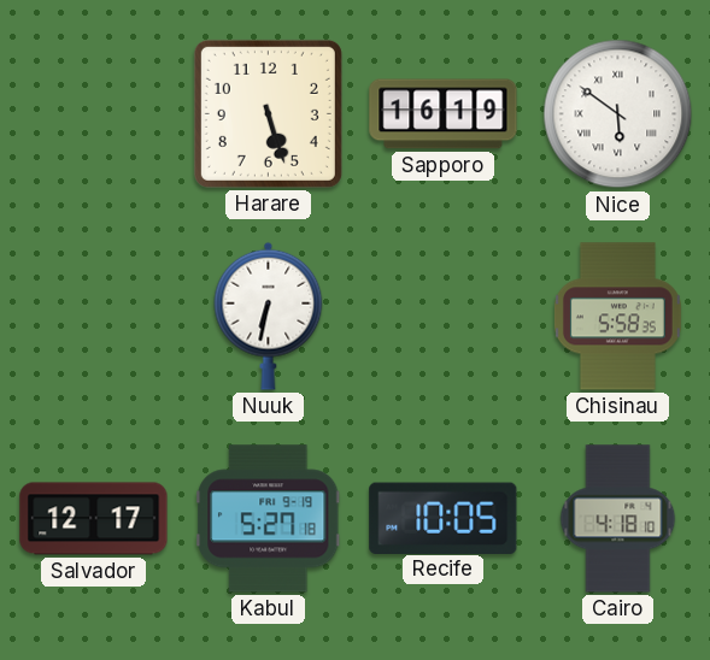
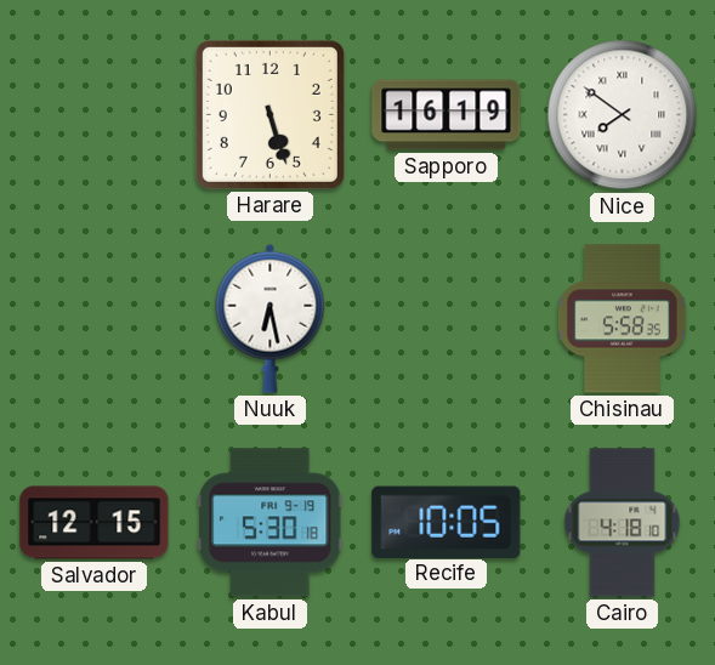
Nice: 5:51 -> 7:51 (623, 115)
Nuuk: 6:32 -> 6:28 (271, 318)
Salvador: 12:17 -> 12:15 (95, 523)
Kabul: 5:27 -> 5:30 (271, 523)
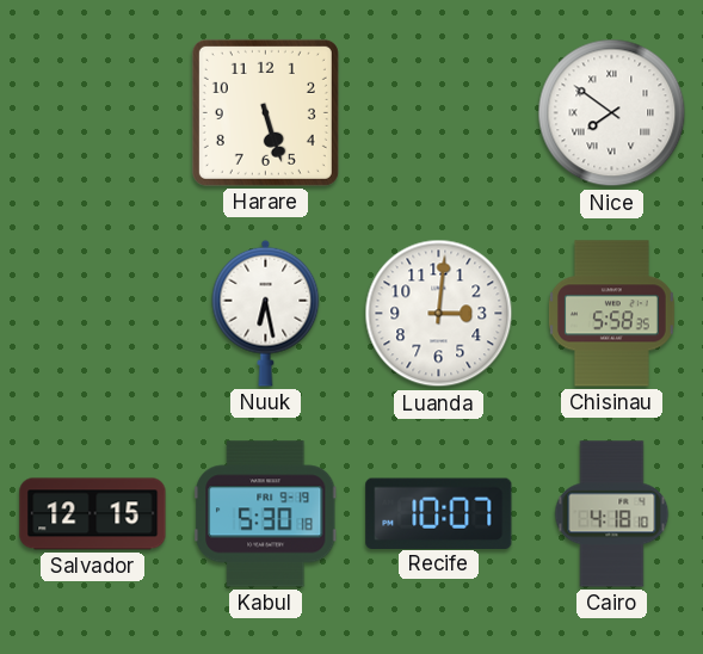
Sapporo: 16:19 -> none (447, 115)
Luanda: none -> 3:01 (439, 314)
Recife: 10:05 -> 10:07 (439, 513)
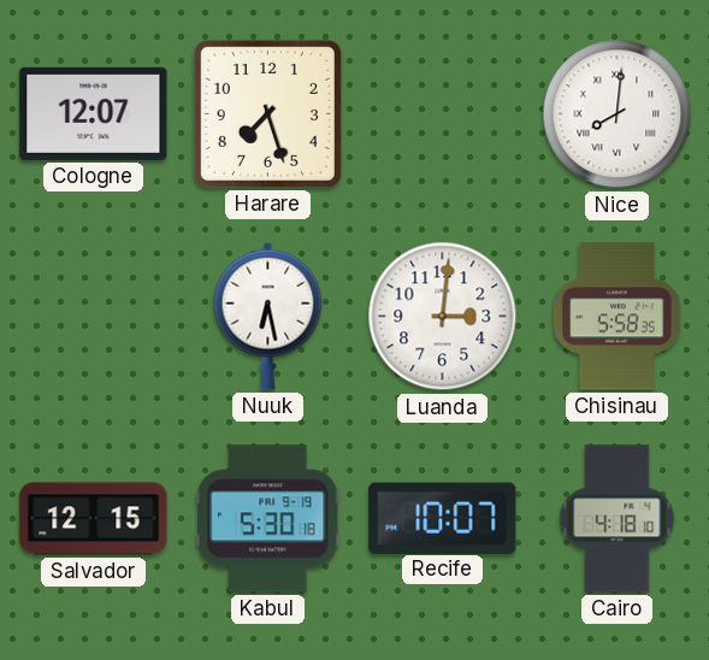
Cologne: none -> 12:07 (94, 113)
Harare: 5:27 -> 7:27 (267, 113)
Nice: 7:51 -> 8:01 (618, 114)
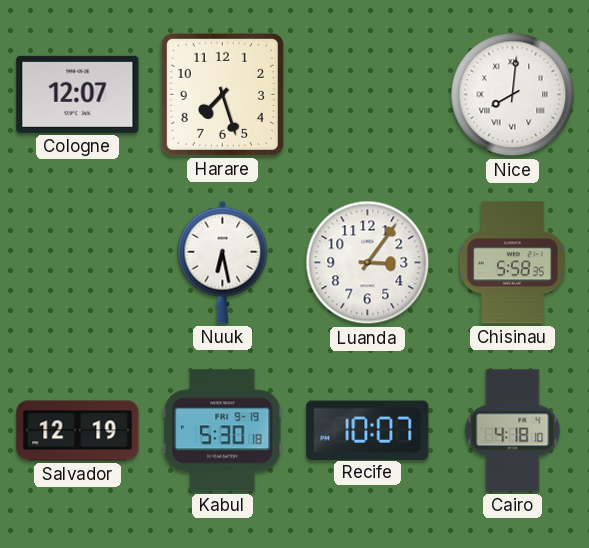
Luanda: 3:01 -> 3:06 (368, 263)
Salvador: 12:15 -> 12:19 (78, 431)
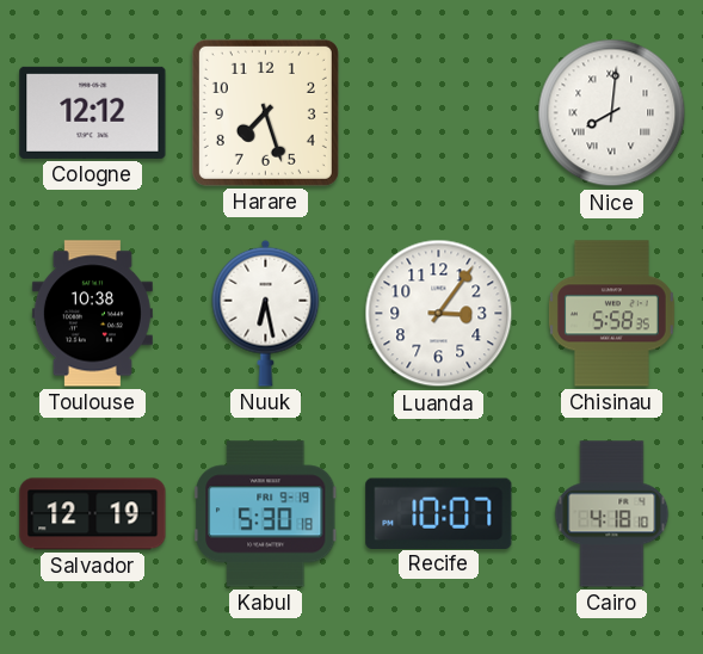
Cologne: 12:07 -> 12:12 (93, 112)
Toulouse: none -> 10:38 (92, 314)
